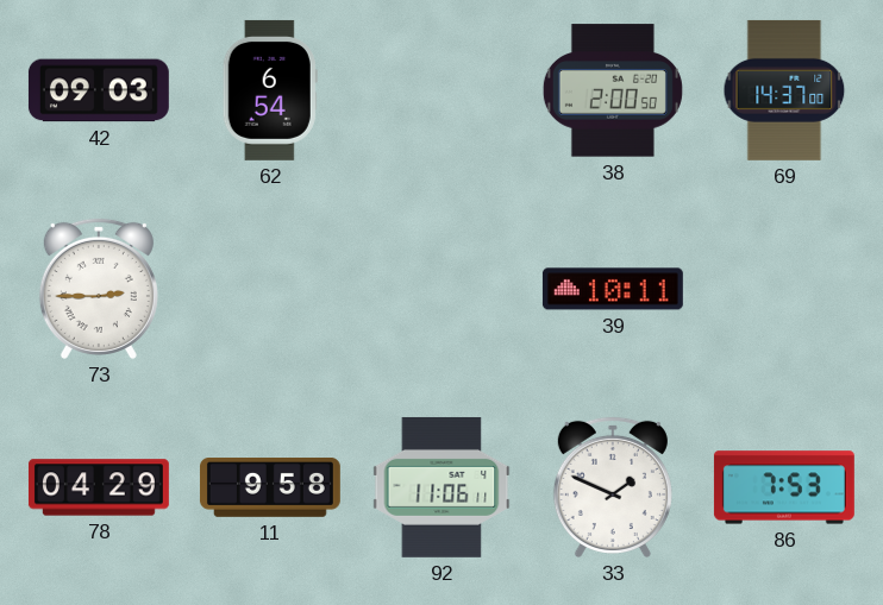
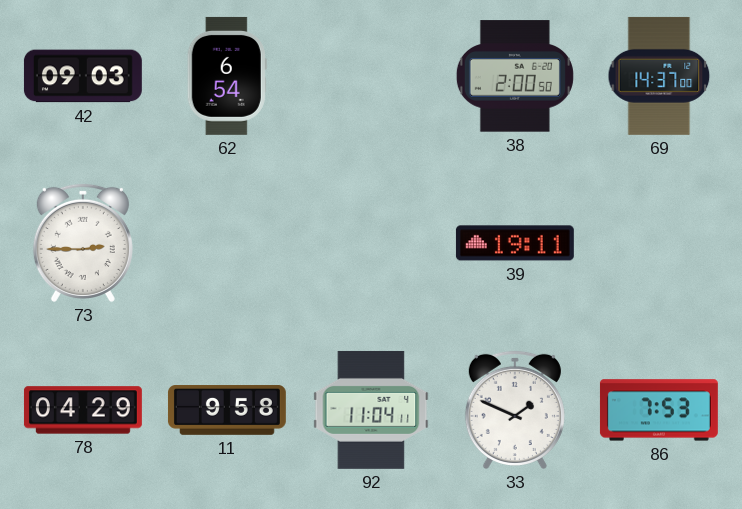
39: 10:11 -> 19:11 (515, 243)
92: 11:06 -> 11:04 (371, 410)
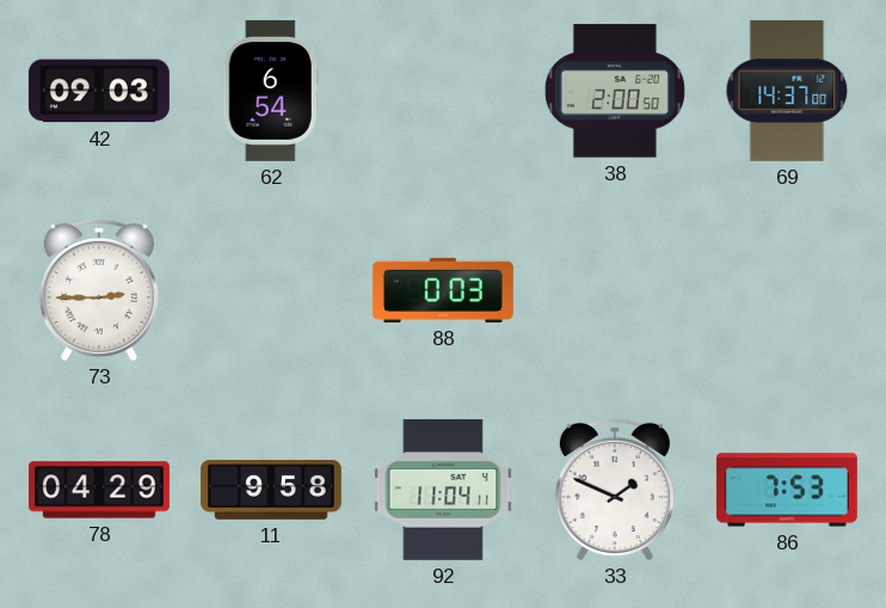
88: none -> 0:03 (443, 290)
39: 19:11 -> none (515, 243)
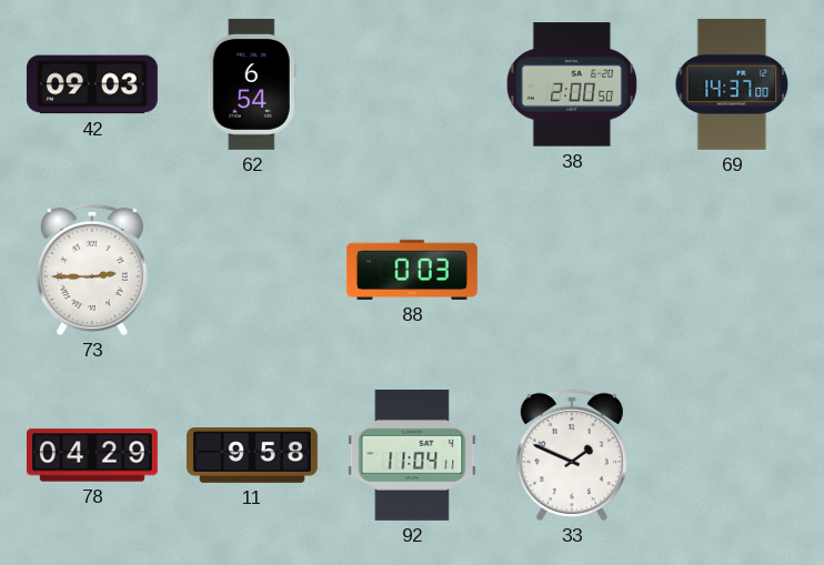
86: 7:53 -> none (787, 490)
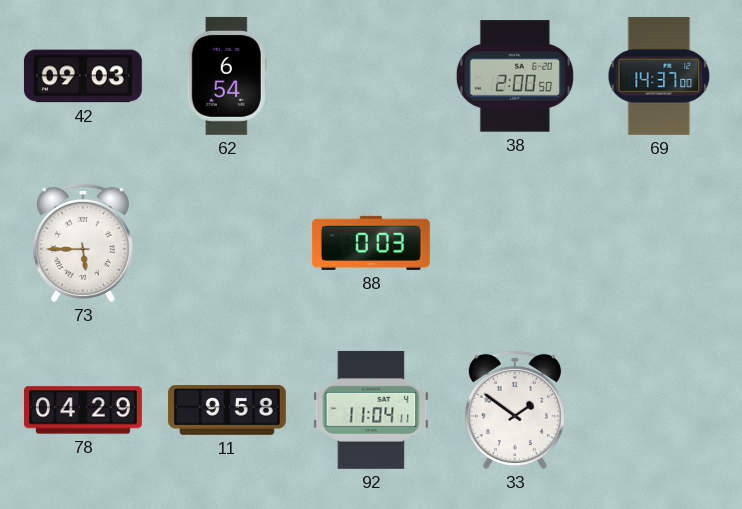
73: 2:45 -> 5:45 (83, 243)
33: 1:49 -> 1:51 (515, 410)
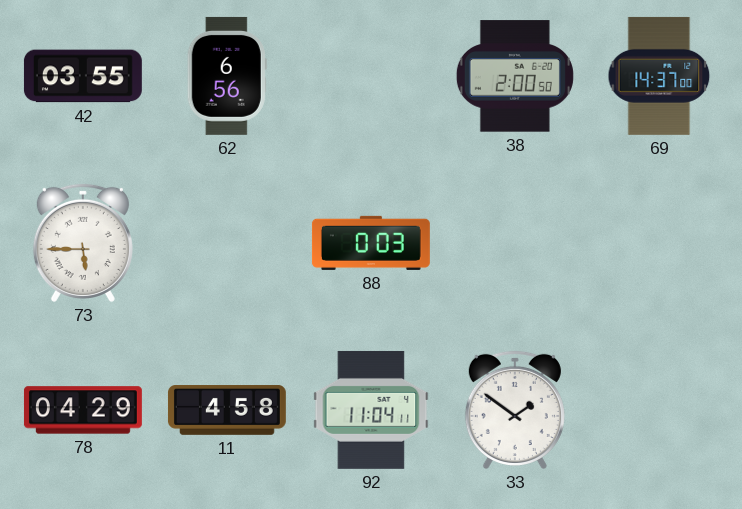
42: 09:03 -> 03:55 (83, 76)
62: 6:54 -> 6:56 (227, 76)
11: 9:58 -> 4:58 (227, 411)
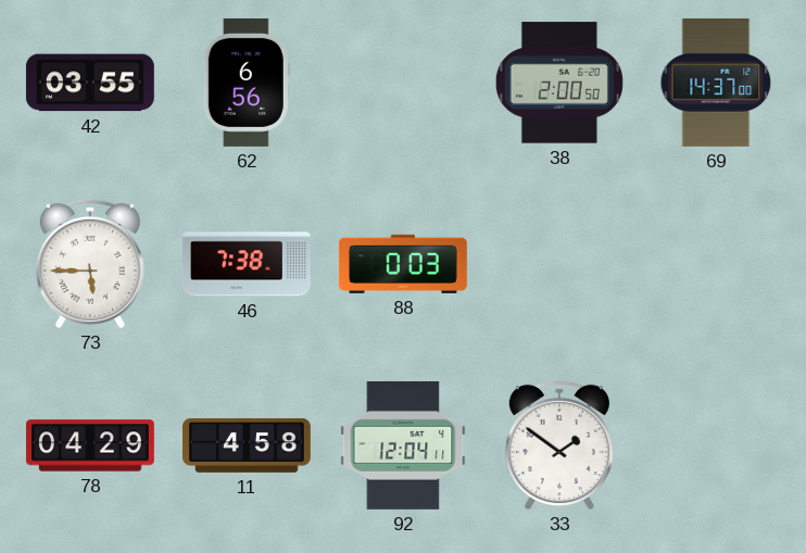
46: none -> 7:38 (247, 264)
92: 11:04 -> 12:04 (403, 445)
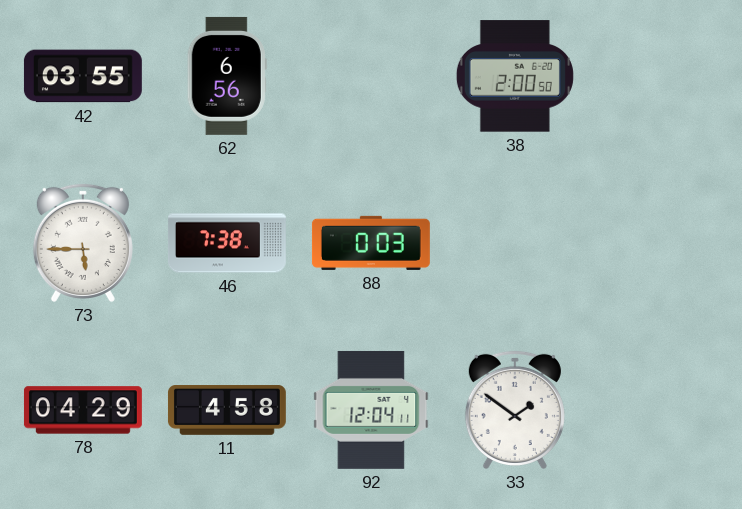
69: 14:37 -> none (716, 83)
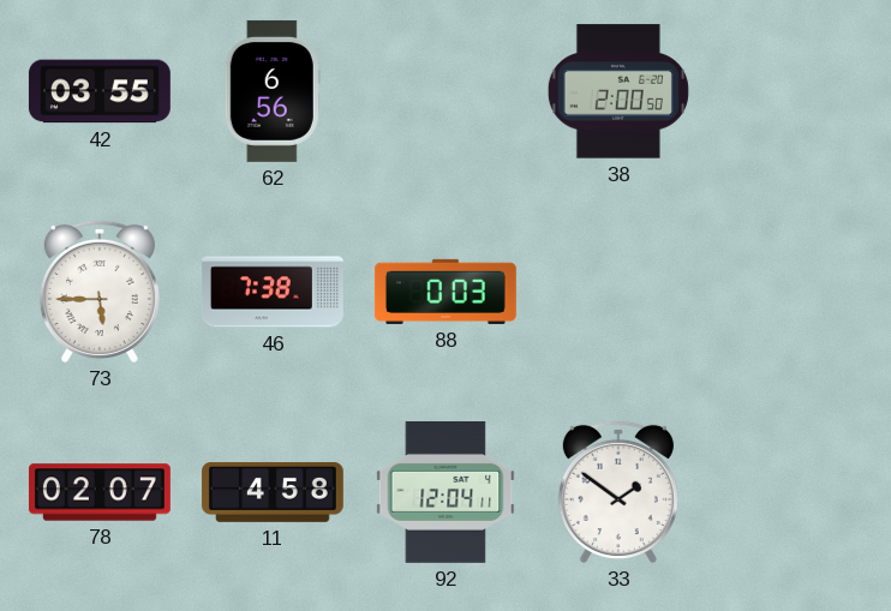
78: 04:29 -> 02:07 (100, 492)
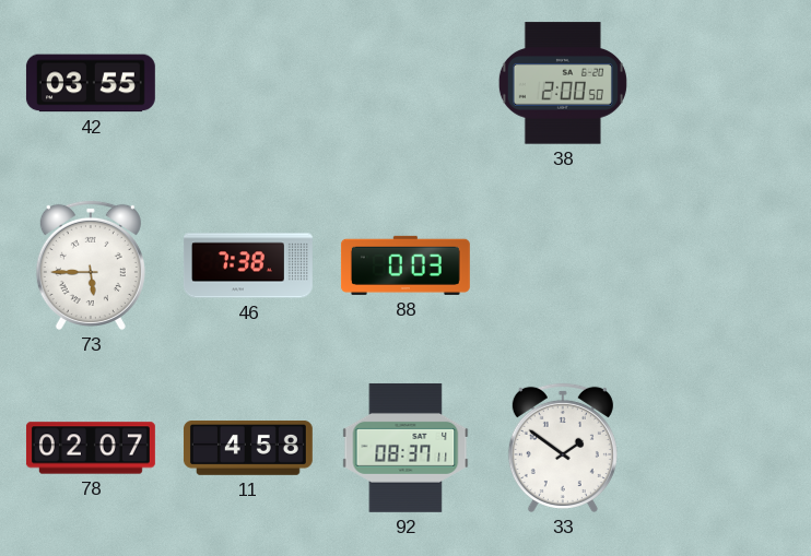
62: 6:56 -> none (273, 91)
92: 12:04 -> 08:37 (405, 448)
